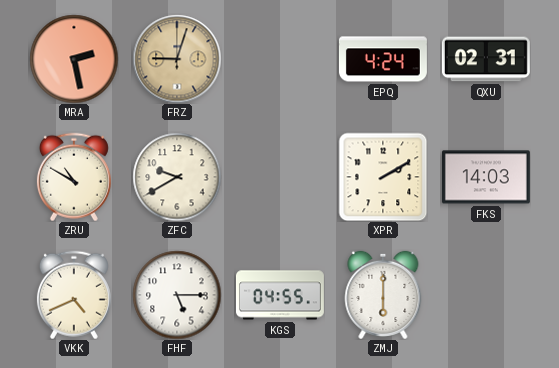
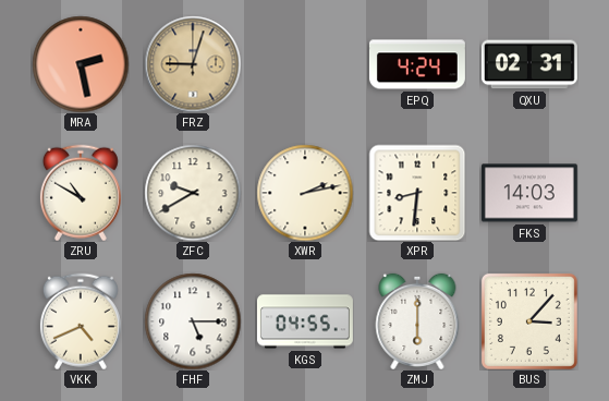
XWR: none -> 2:13 (305, 193)
XPR: 2:10 -> 8:31 (417, 193)
BUS: none -> 3:07 (529, 321)
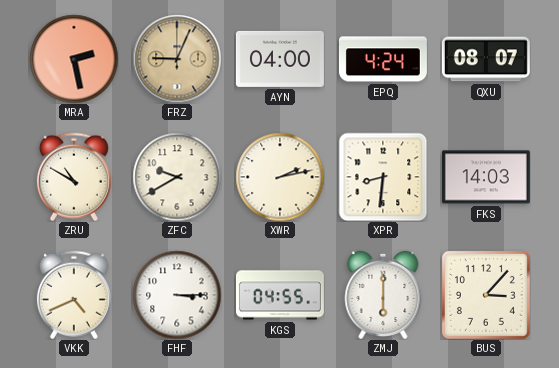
FRZ: 9:03 -> 9:04 (177, 59)
AYN: none -> 04:00 (280, 59)
QXU: 02:31 -> 08:07 (486, 59)
FHF: 5:15 -> 3:15 (177, 295)
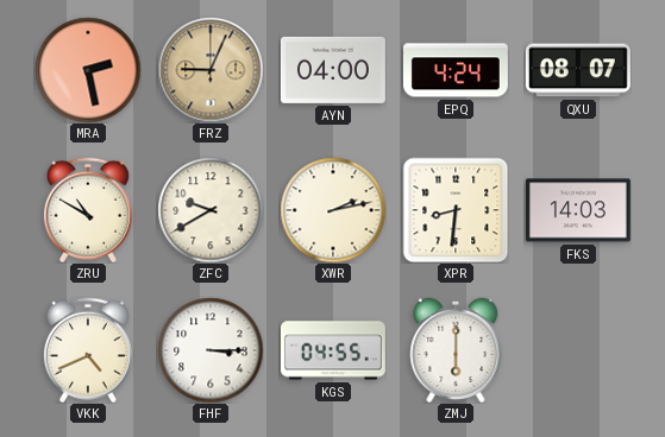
BUS: 3:07 -> none (486, 295)
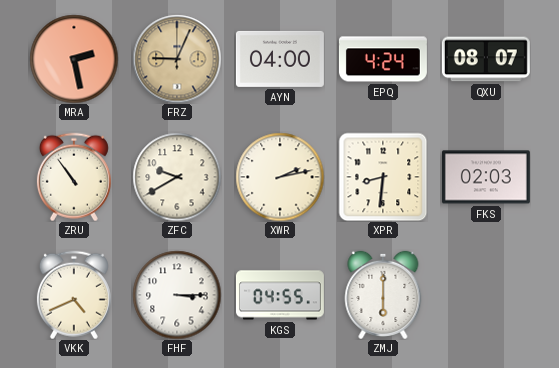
ZRU: 10:50 -> 10:54 (74, 177)
FKS: 14:03 -> 02:03 (486, 177)
